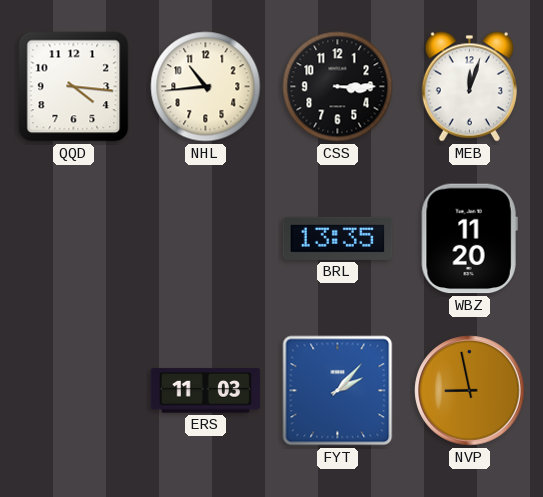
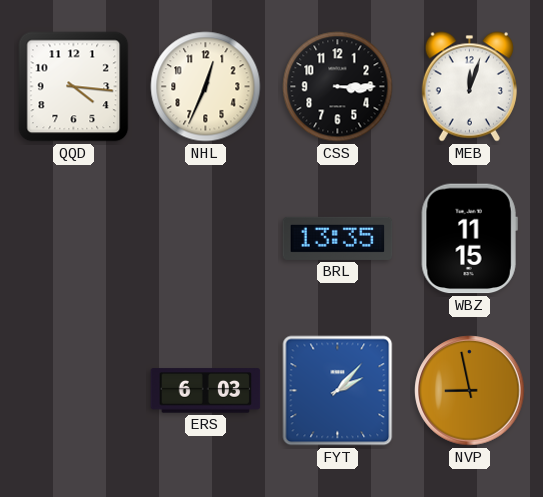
NHL: 10:44 -> 12:34 (206, 87)
WBZ: 11:20 -> 11:15 (469, 239)
ERS: 11:03 -> 6:03 (206, 391)
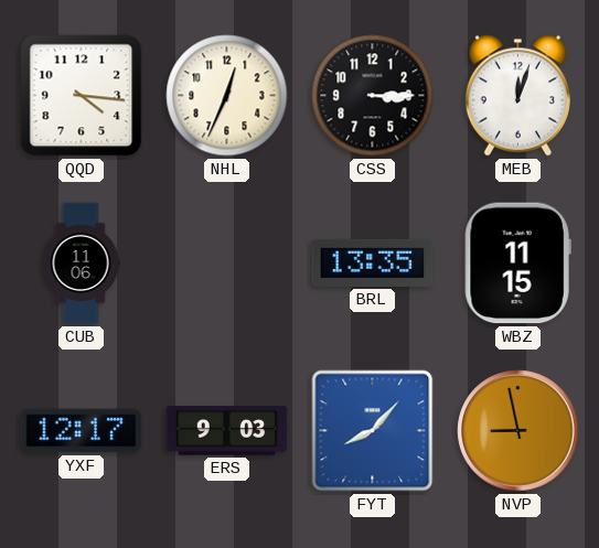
CUB: none -> 11:06 (81, 264)
YXF: none -> 12:17 (82, 431)
ERS: 6:03 -> 9:03 (227, 431)
FYT: 2:07 -> 8:07 (373, 431)
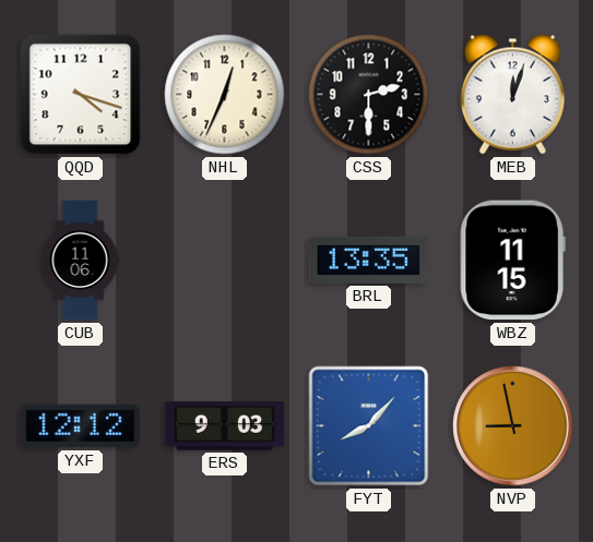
QQD: 4:16 -> 4:18 (81, 95)
CSS: 3:15 -> 2:30 (369, 95)
YXF: 12:17 -> 12:12 (81, 426)
